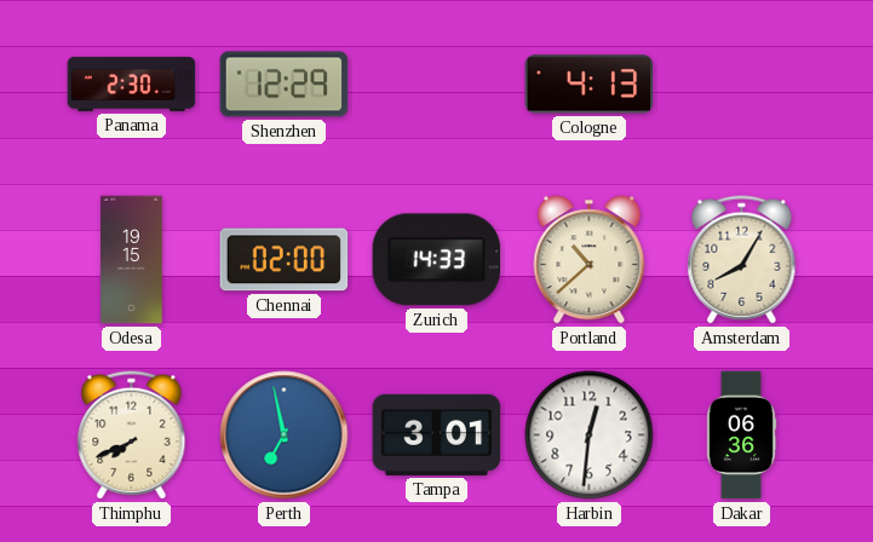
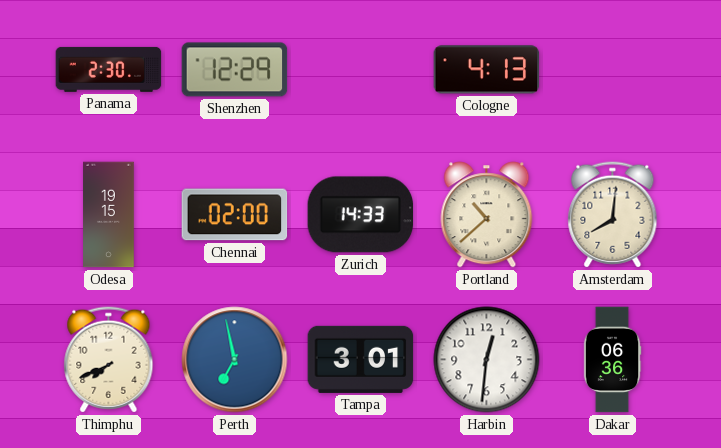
Amsterdam: 8:05 -> 8:01 (613, 215)
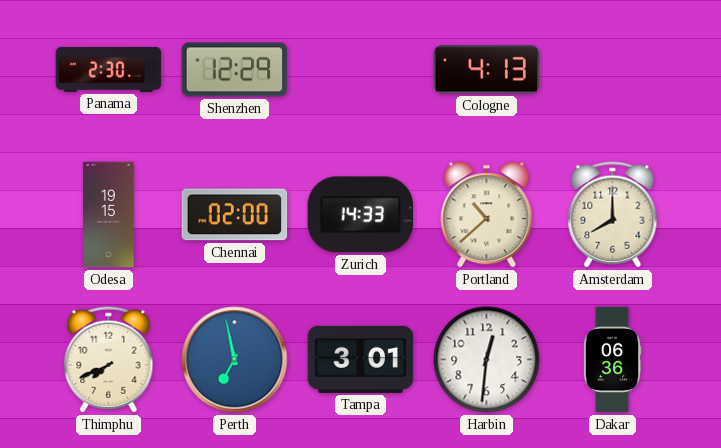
Amsterdam: 8:01 -> 8:00 (613, 215)
